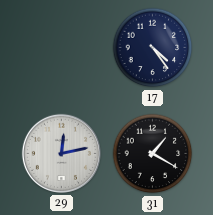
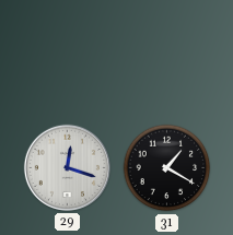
17: 4:24 -> none (153, 48)
29: 12:13 -> 12:18 (67, 167)
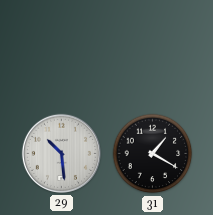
29: 12:18 -> 10:29 (61, 153)
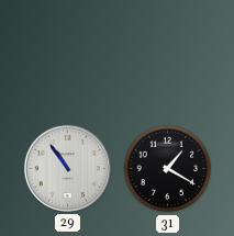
29: 10:29 -> 10:54 (67, 168)
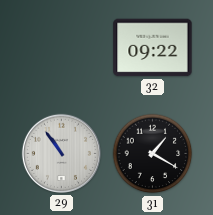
32: none -> 09:22 (153, 48)
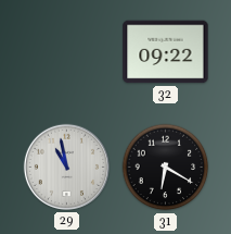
29: 10:54 -> 10:58 (66, 167)
31: 1:20 -> 6:20 (166, 168)
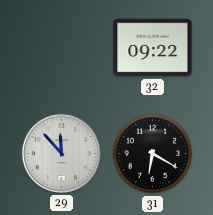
29: 10:58 -> 11:53 (61, 153)
